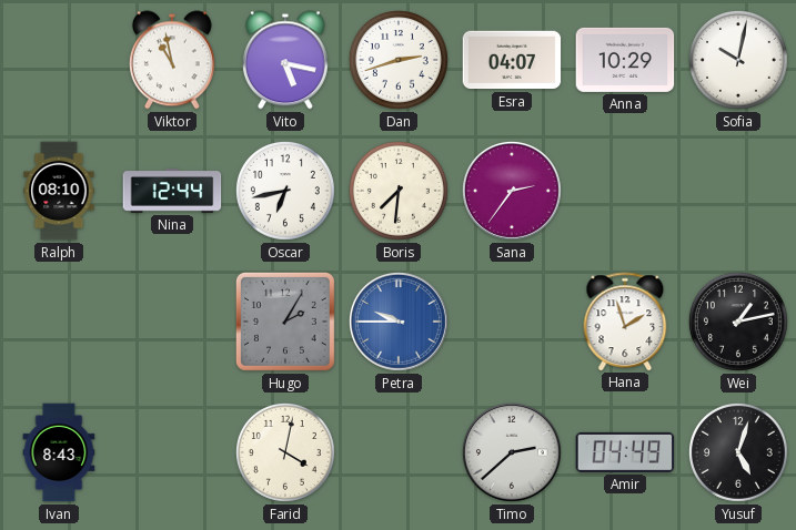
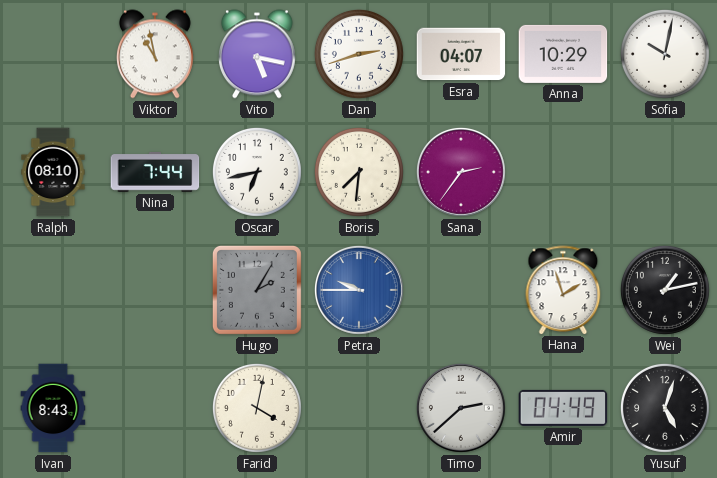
Nina: 12:44 -> 7:44 (155, 172)
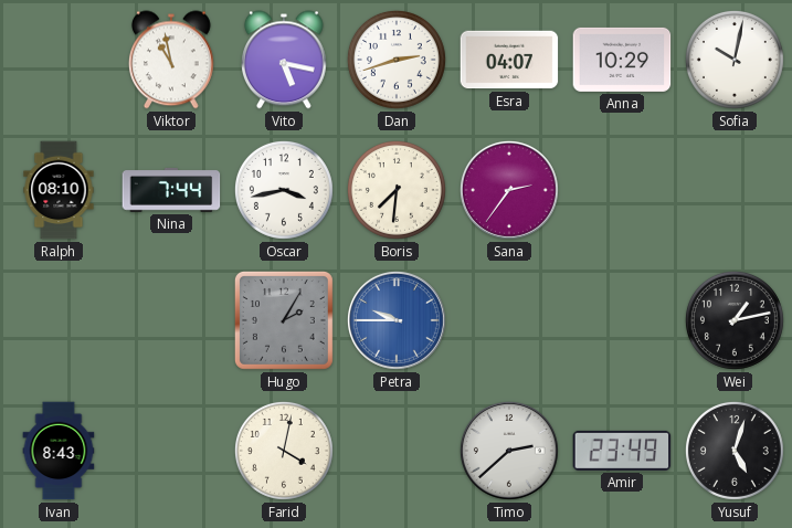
Oscar: 6:43 -> 3:43 (284, 190)
Hana: 1:57 -> none (563, 290)
Amir: 04:49 -> 23:49 (622, 451)
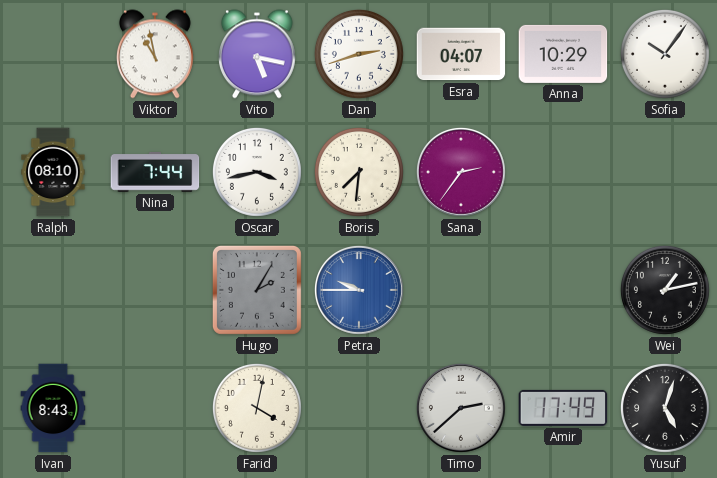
Sofia: 10:02 -> 10:06 (665, 54)
Amir: 23:49 -> 17:49 (563, 408)
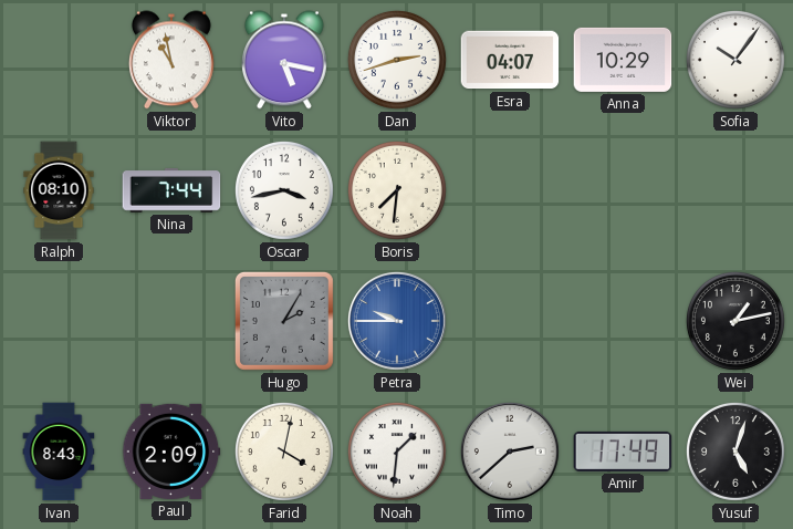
Sana: 2:36 -> none (461, 172)
Paul: none -> 2:09 (171, 452)
Noah: none -> 1:31 (397, 452)
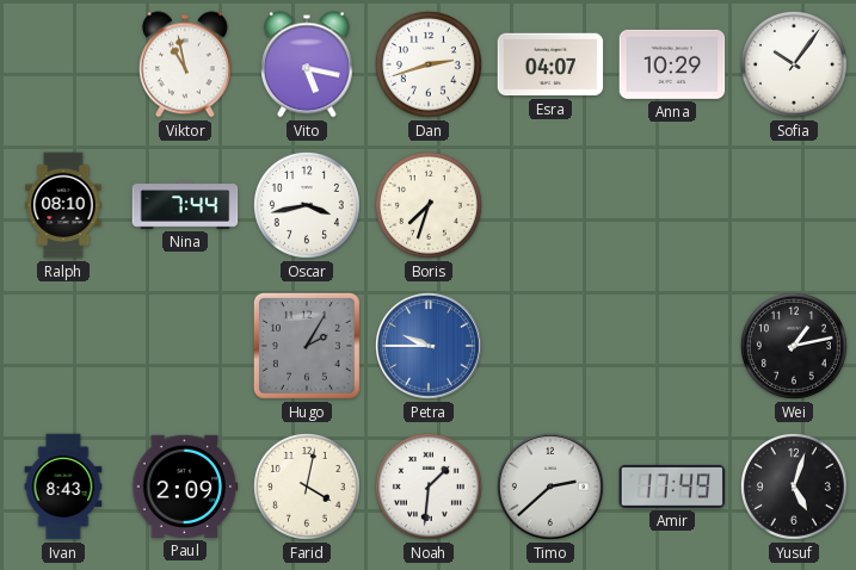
Boris: 7:31 -> 7:33 (429, 205)
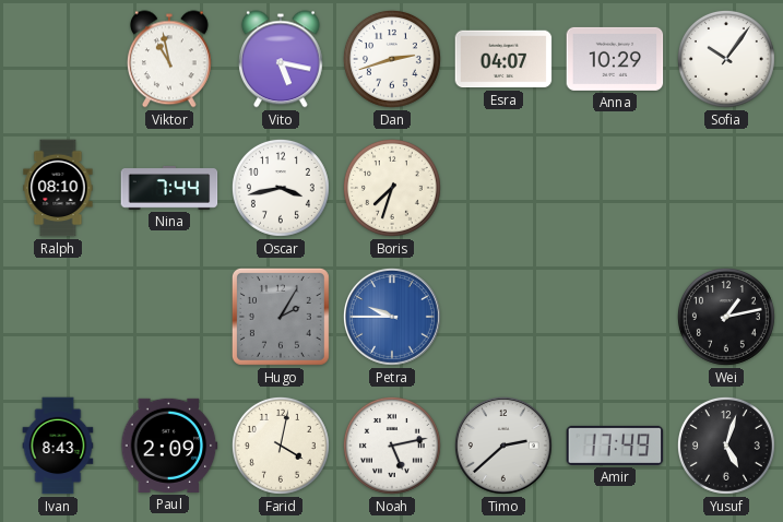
Noah: 1:31 -> 5:13 (392, 446)
